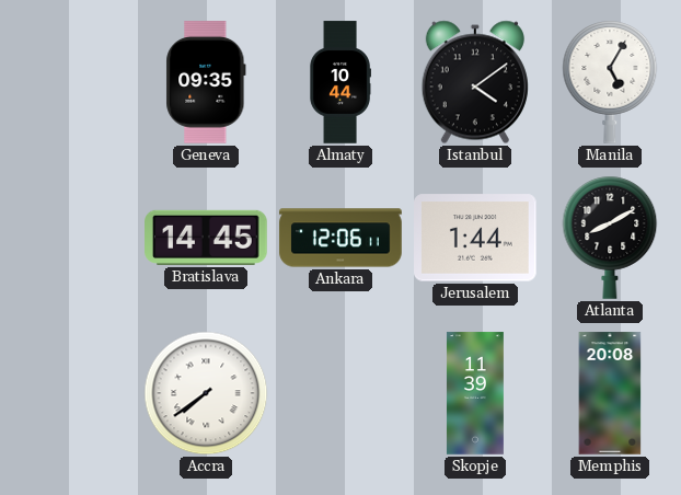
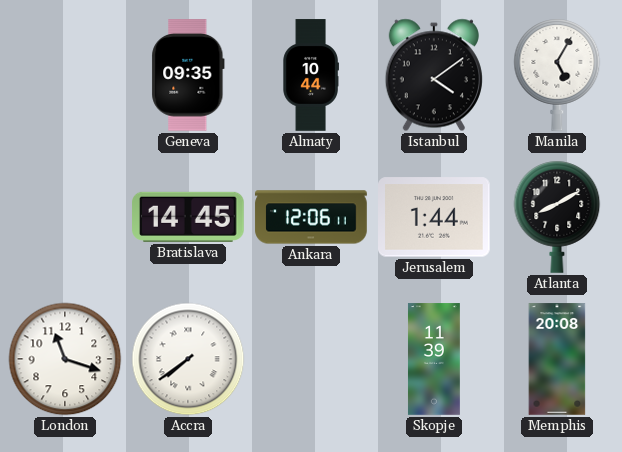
London: none -> 11:18 (65, 359)
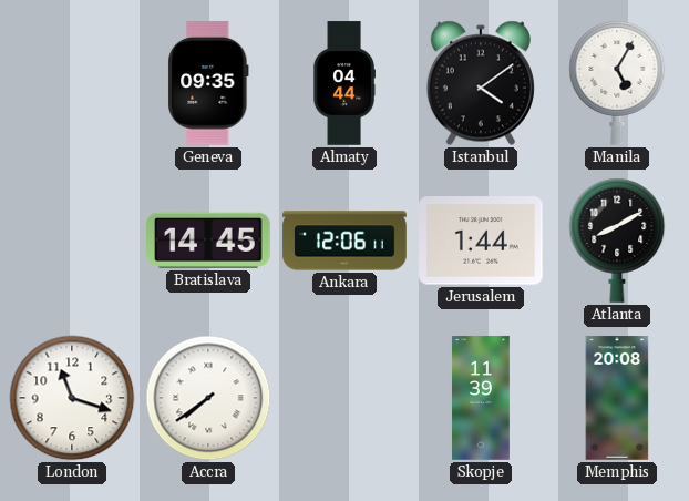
Almaty: 10:44 -> 04:44 (344, 83)
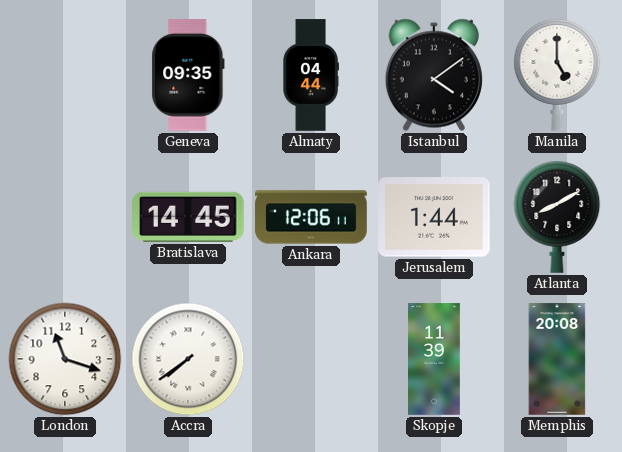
Manila: 5:05 -> 5:00 (557, 75)
